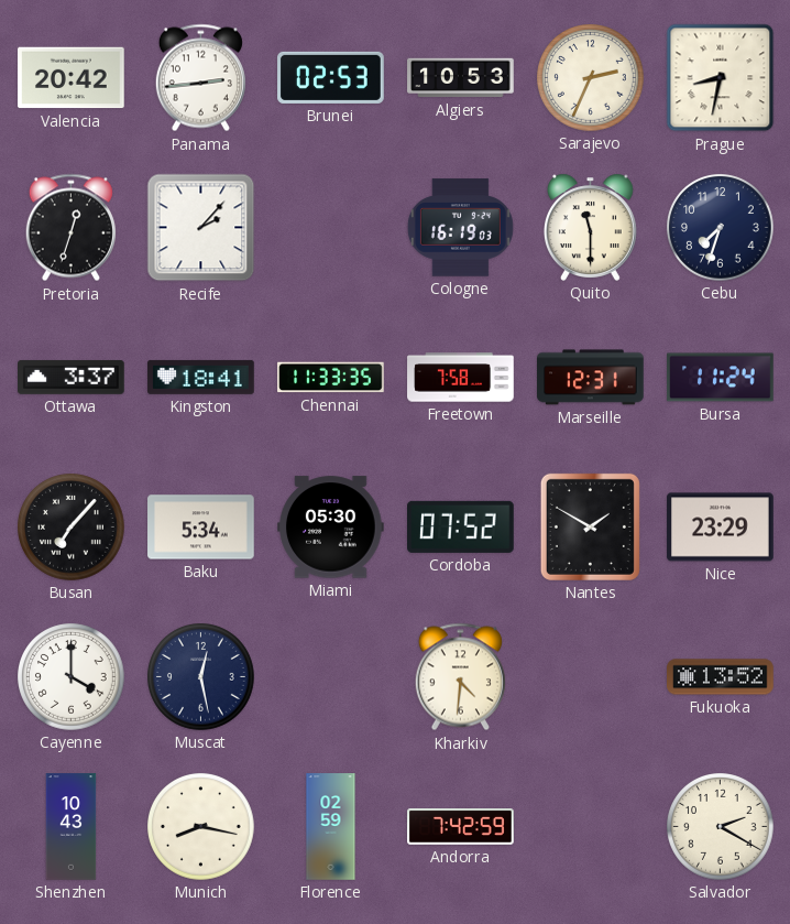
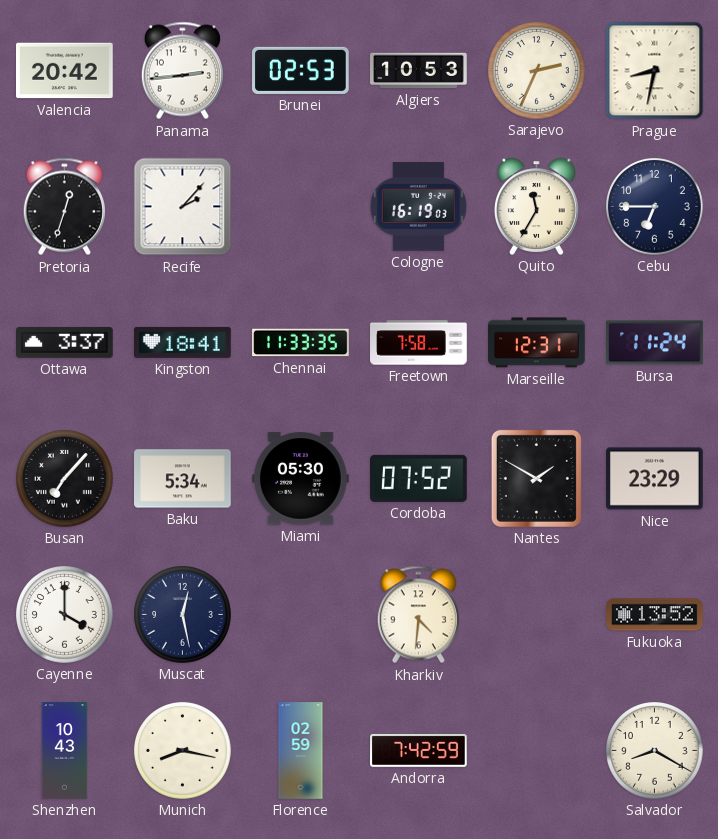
Quito: 11:30 -> 11:35 (537, 206)
Cebu: 7:33 -> 6:45 (655, 207)
Salvador: 2:20 -> 8:20 (655, 751)
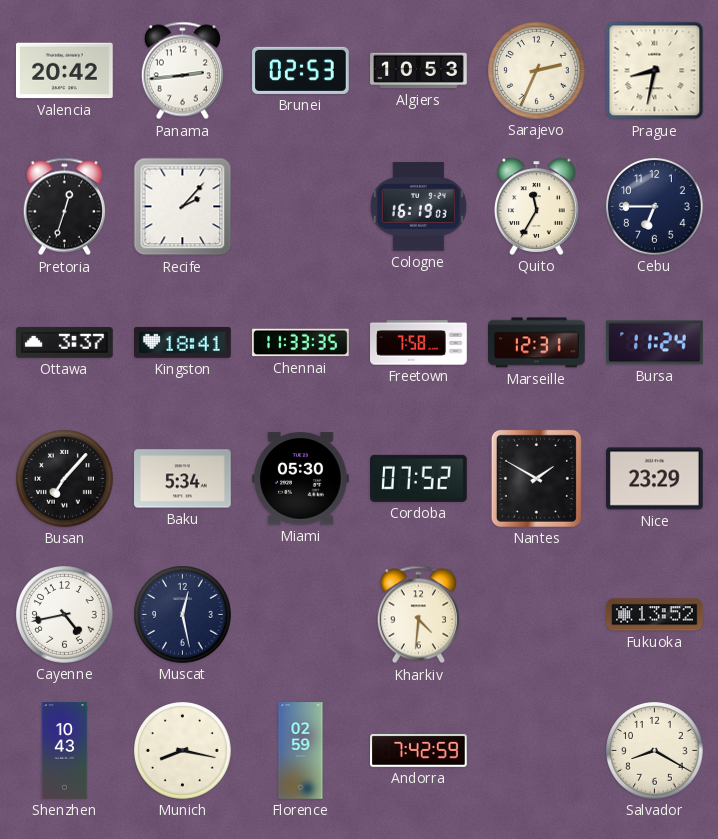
Cayenne: 4:00 -> 4:43 (65, 615)
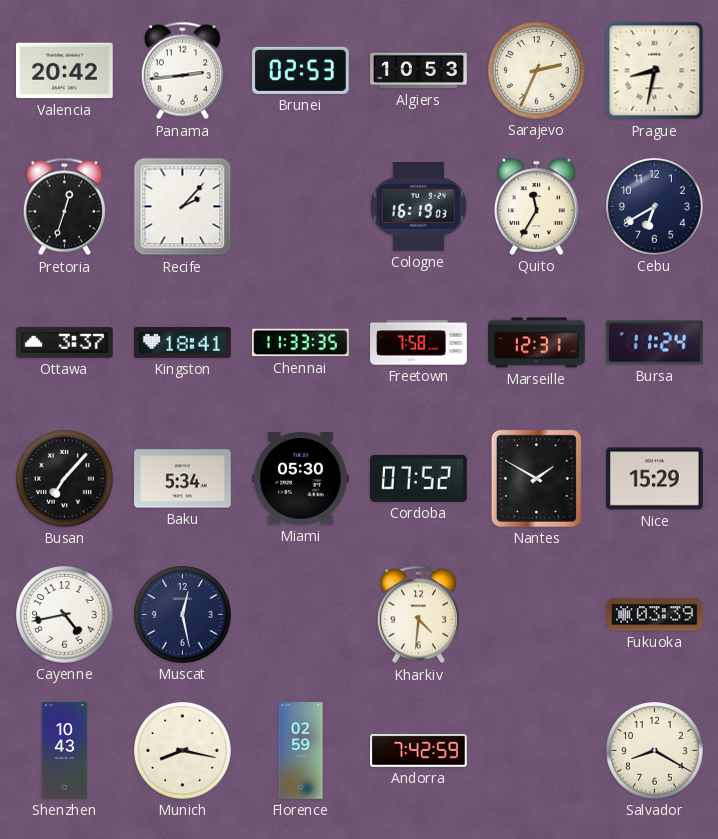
Cebu: 6:45 -> 6:40 (655, 207)
Nice: 23:29 -> 15:29 (655, 479)
Fukuoka: 13:52 -> 03:39 (655, 615)
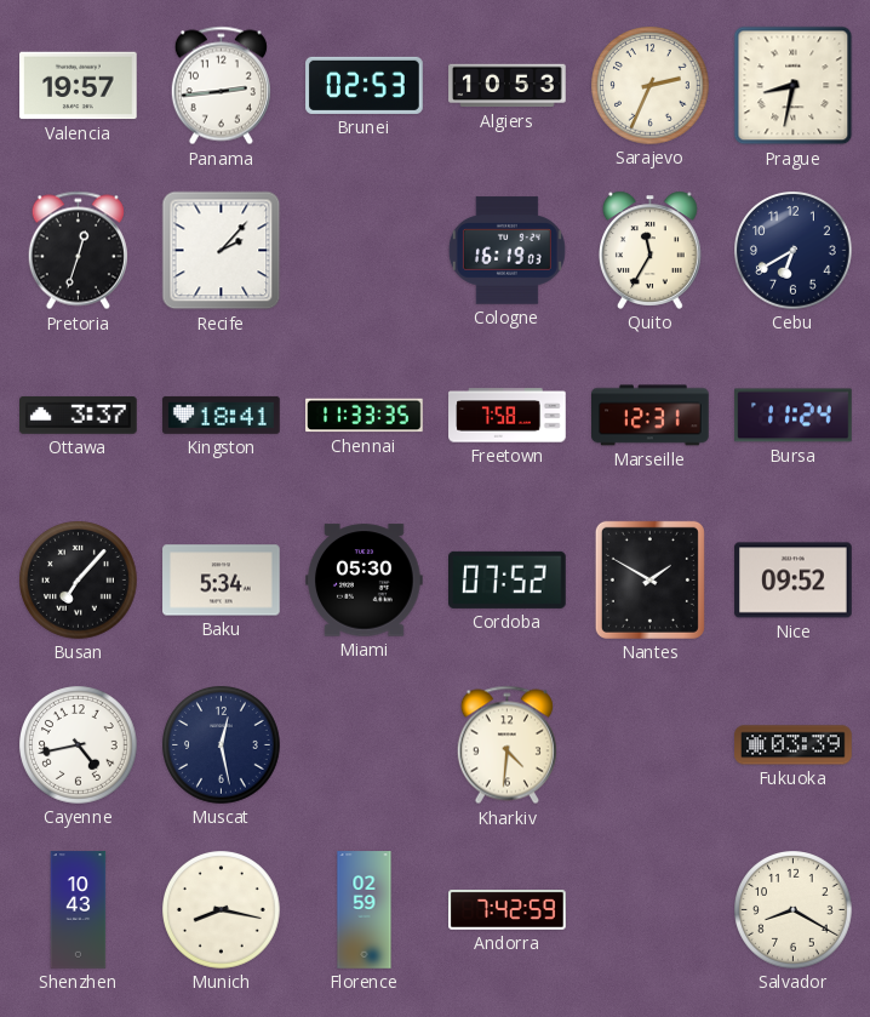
Valencia: 20:42 -> 19:57 (79, 86)
Nice: 15:29 -> 09:52 (794, 581)
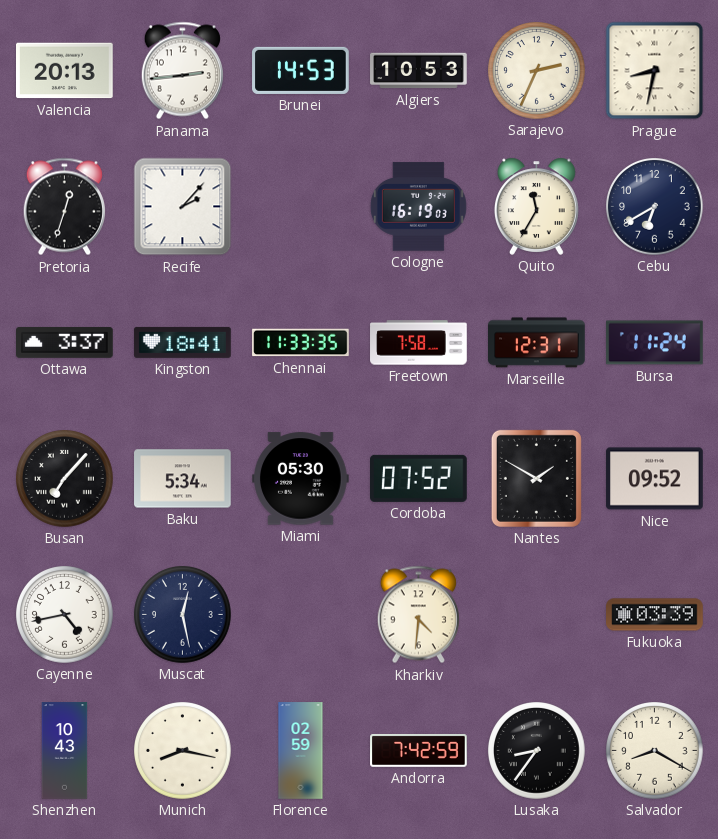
Valencia: 19:57 -> 20:13 (65, 71)
Brunei: 02:53 -> 14:53 (301, 70)
Lusaka: none -> 8:36 (537, 751)
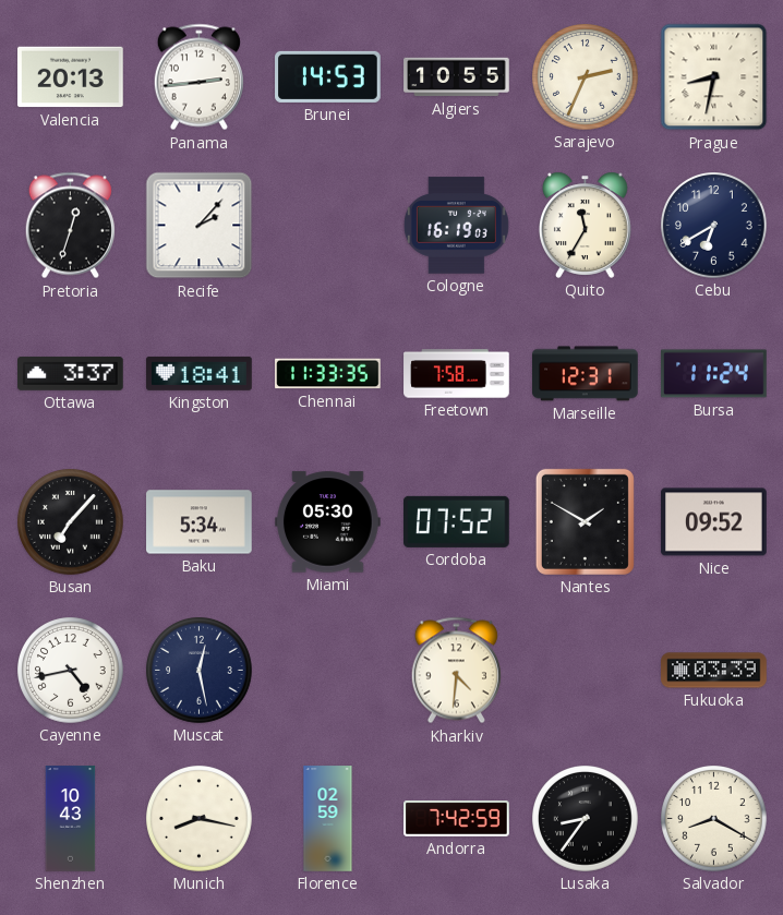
Algiers: 10:53 -> 10:55 (457, 77)
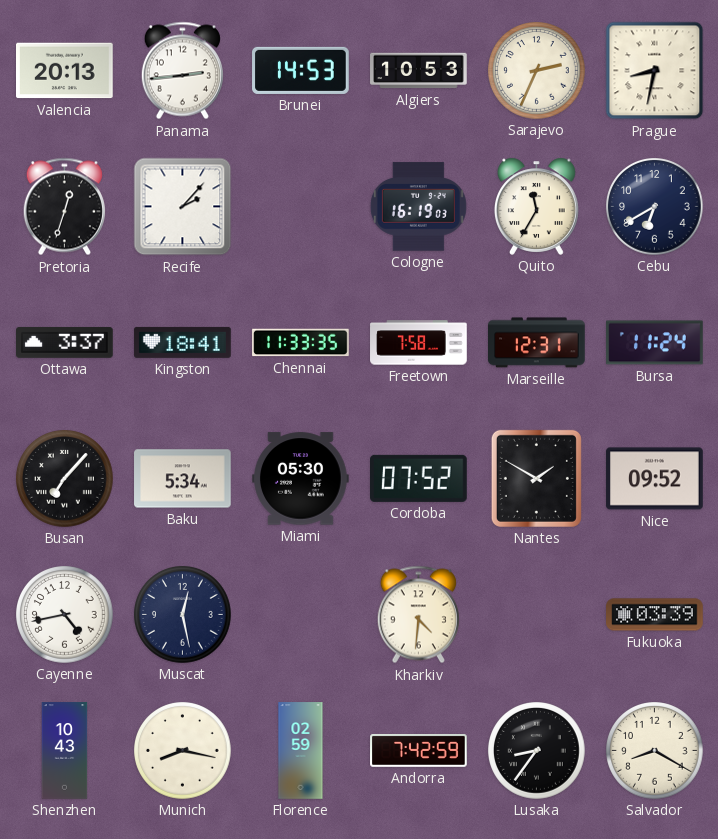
Algiers: 10:55 -> 10:53 (419, 71)
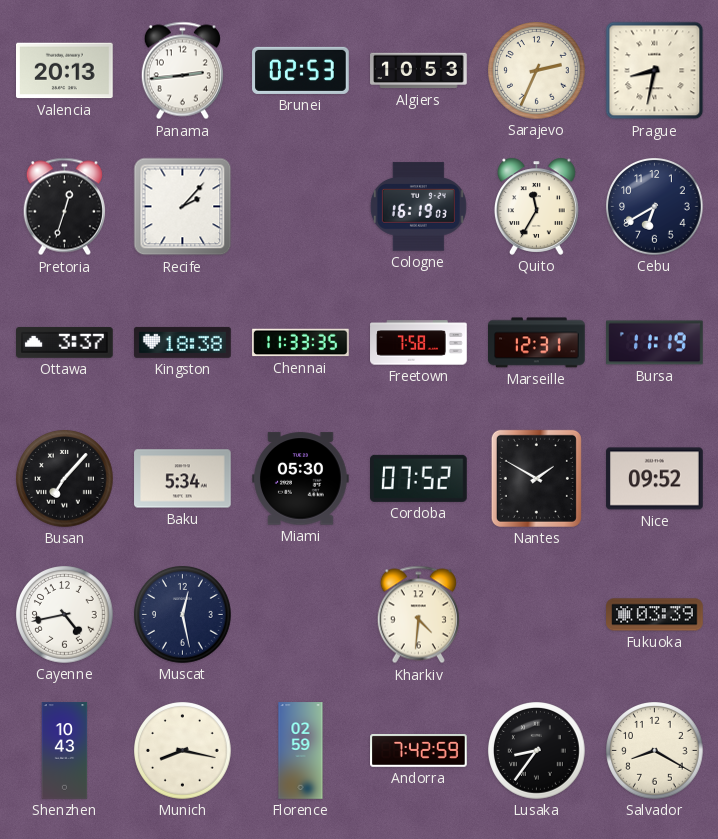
Brunei: 14:53 -> 02:53 (301, 70)
Kingston: 18:41 -> 18:38 (183, 342)
Bursa: 11:24 -> 11:19 (655, 343)
